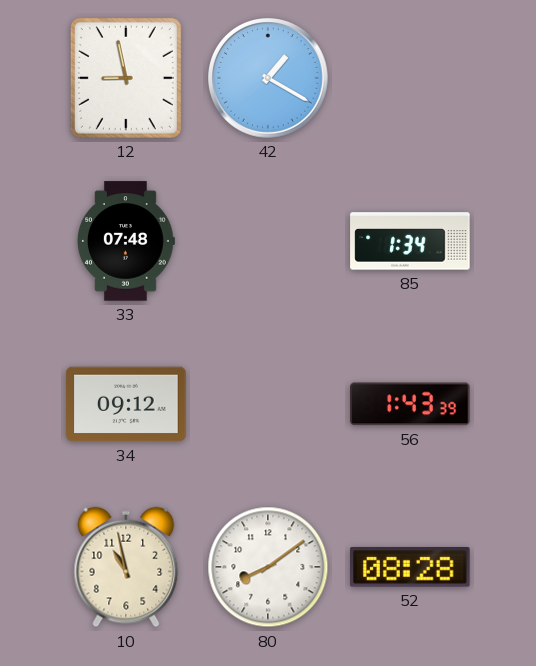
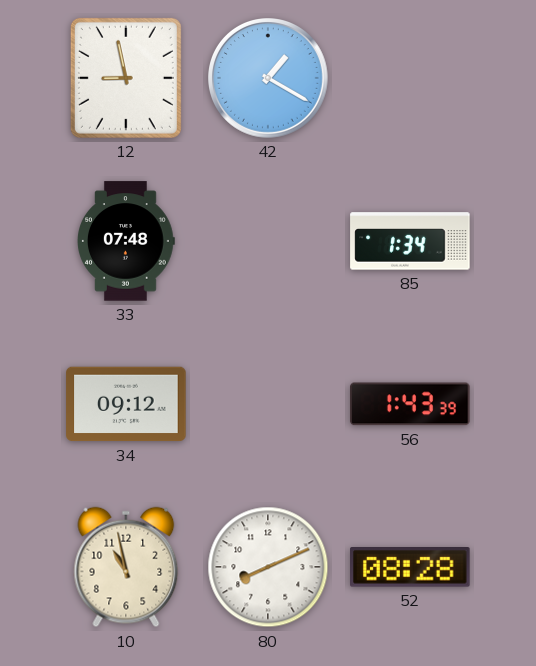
80: 8:09 -> 8:11 (268, 567)
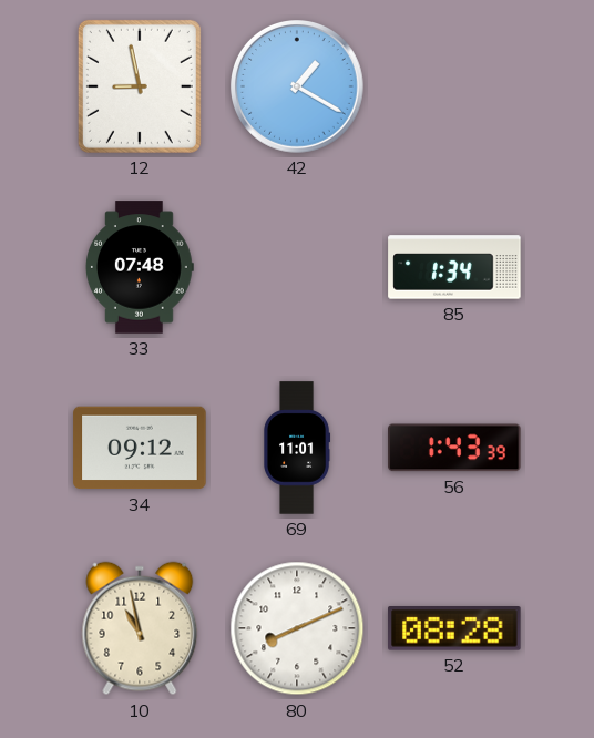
69: none -> 11:01 (298, 448)
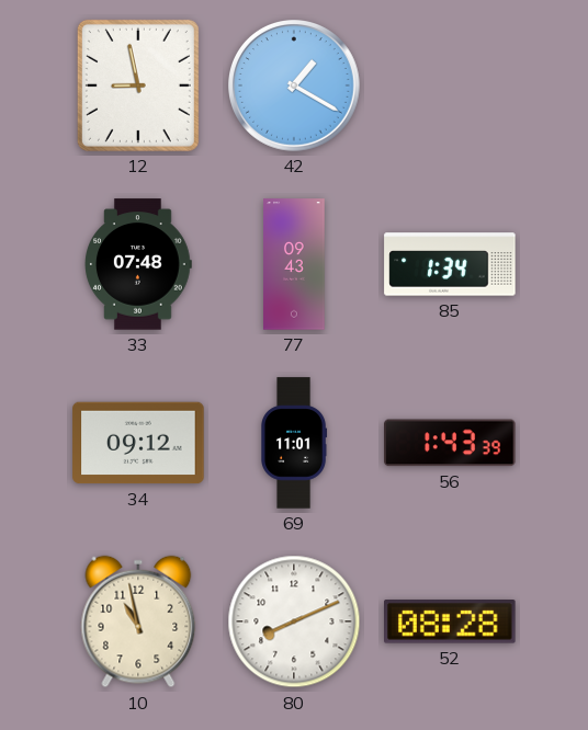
77: none -> 09:43 (294, 264)
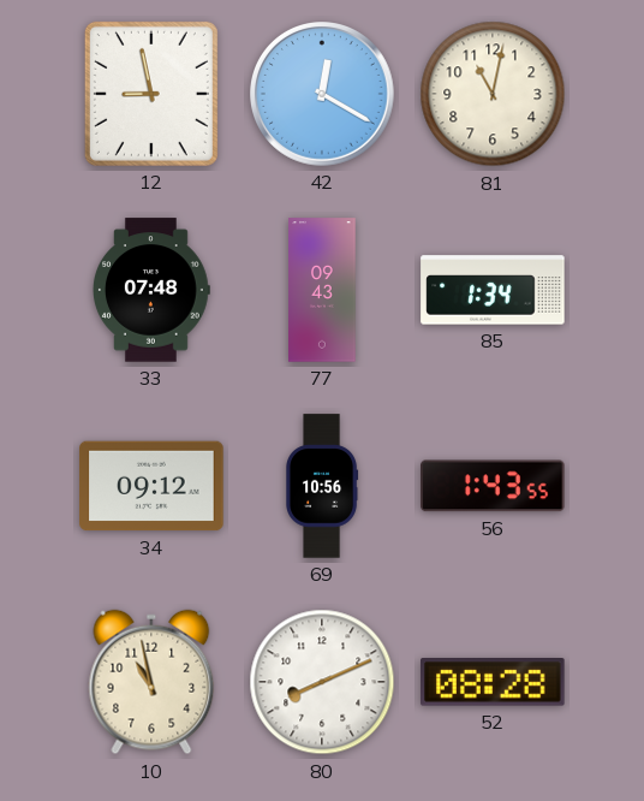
42: 1:20 -> 12:20 (323, 95)
81: none -> 11:02 (493, 94)
69: 11:01 -> 10:56 (323, 486)
56: 1:43:39 -> 1:43:55 (493, 486)
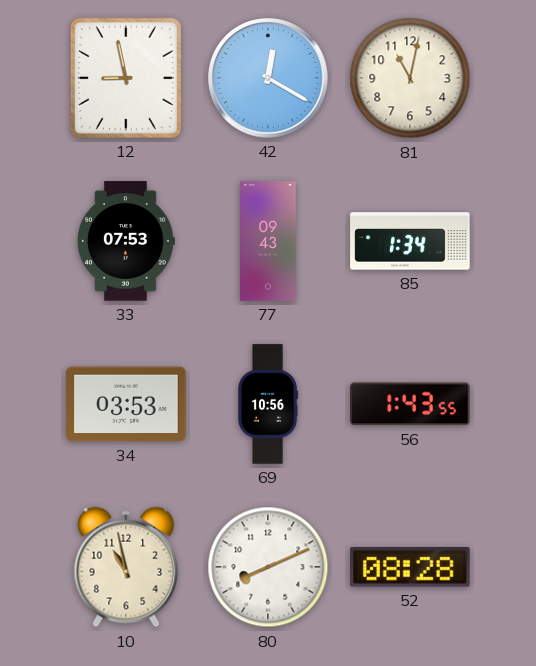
33: 07:48 -> 07:53 (127, 241)
34: 09:12 -> 03:53 (126, 404)
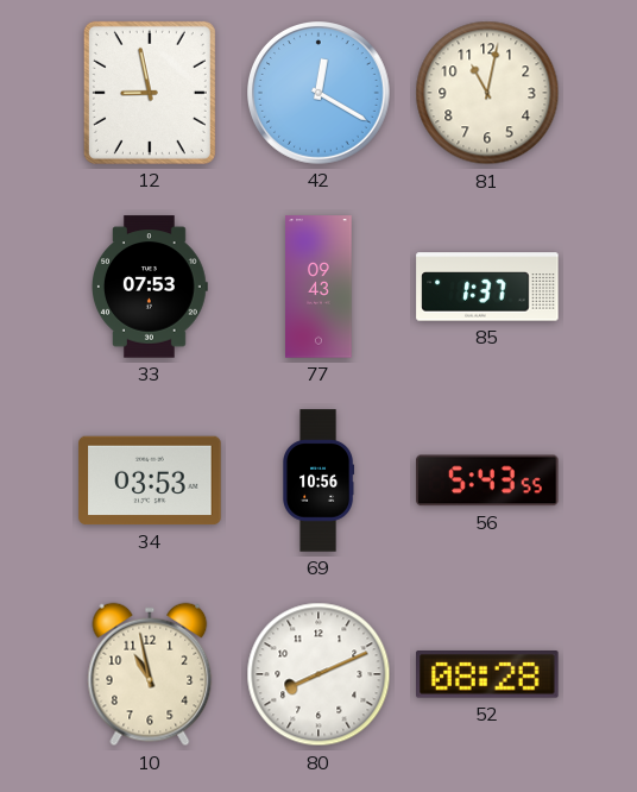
85: 1:34 -> 1:37 (487, 287)
56: 1:43 -> 5:43 (487, 480)
